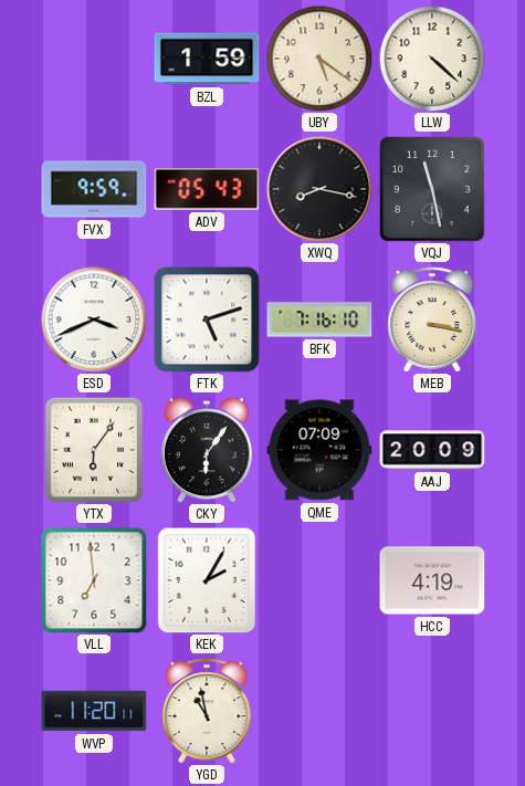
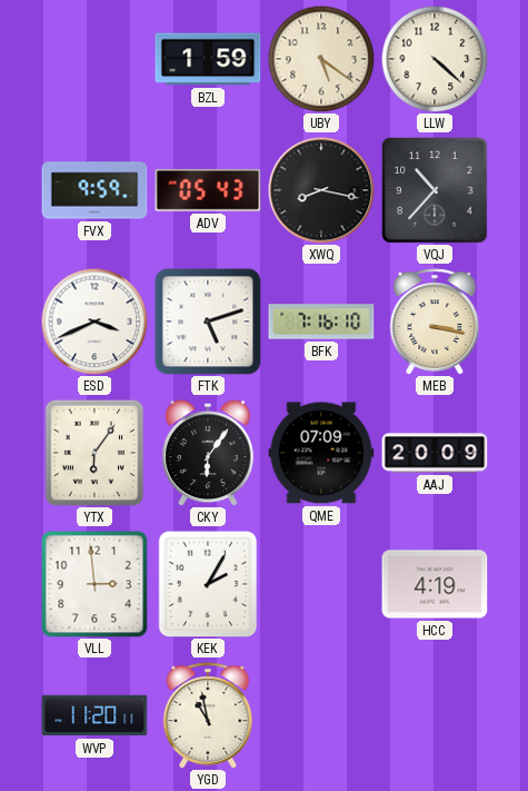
VQJ: 11:28 -> 10:37 (435, 190)
VLL: 6:59 -> 2:59 (94, 584)
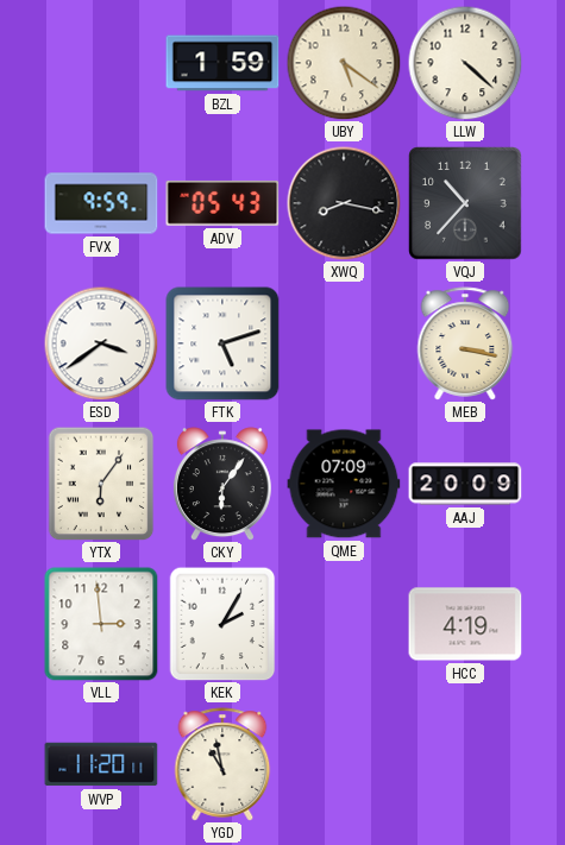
ESD: 3:41 -> 3:39 (101, 343)
BFK: 7:16 -> none (321, 322)
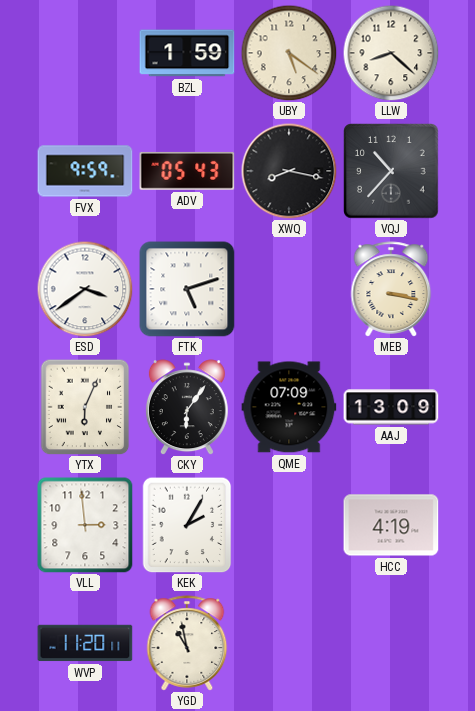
LLW: 4:22 -> 8:22 (391, 53)
YTX: 6:06 -> 6:04 (85, 407)
AAJ: 20:09 -> 13:09 (391, 407)
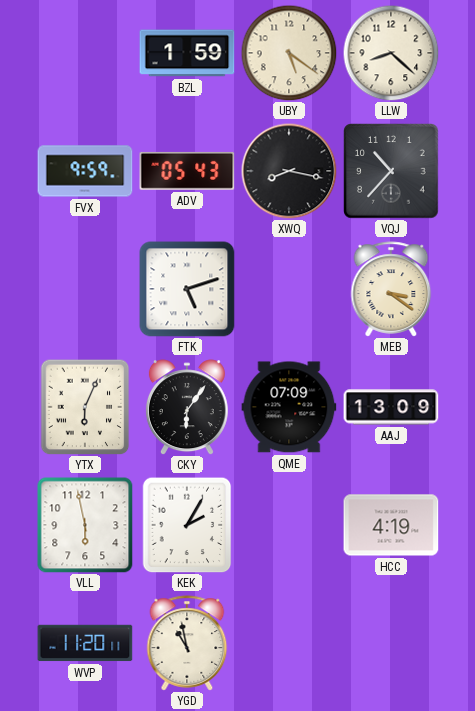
ESD: 3:39 -> none (85, 289)
MEB: 3:17 -> 3:21 (391, 289)
VLL: 2:59 -> 5:58 (85, 525)
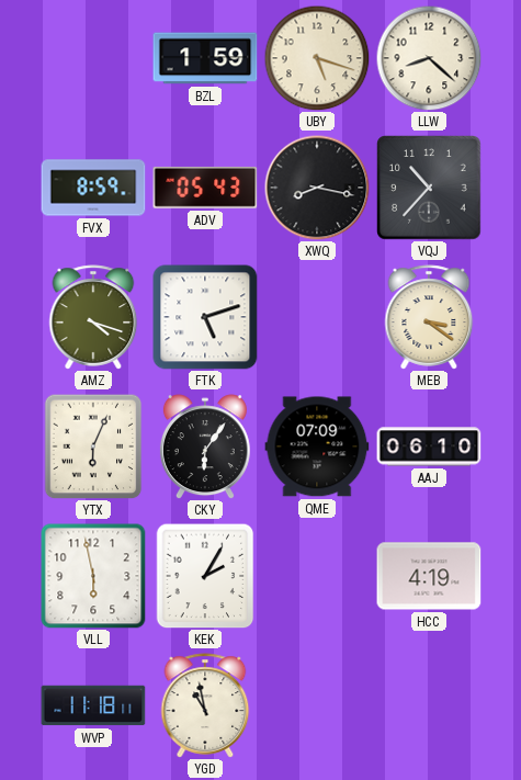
UBY: 5:21 -> 5:18 (317, 58)
FVX: 9:59 -> 8:59 (93, 188)
AMZ: none -> 4:18 (93, 317)
AAJ: 13:09 -> 06:10 (429, 446)
WVP: 11:20 -> 11:18 (93, 705)
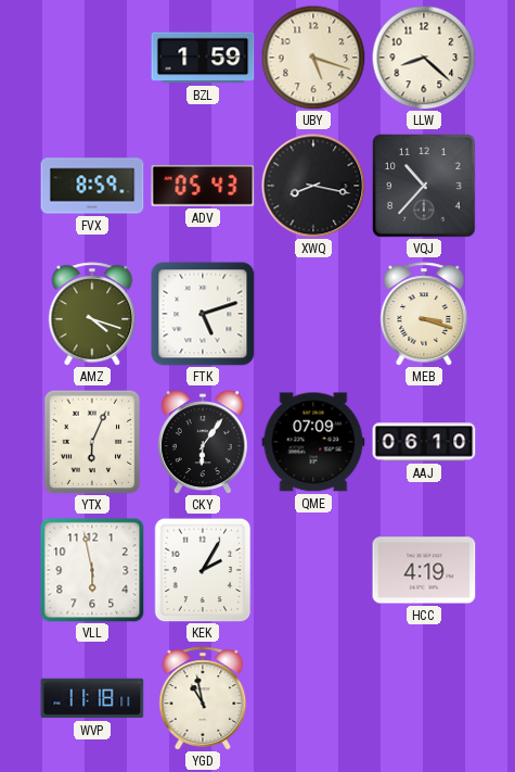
MEB: 3:21 -> 3:18 (424, 314)
